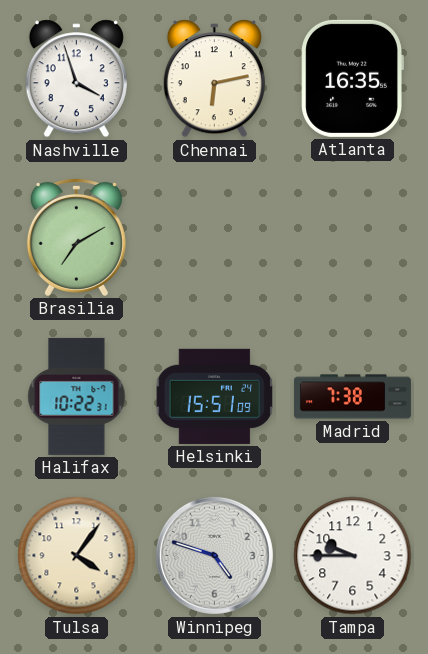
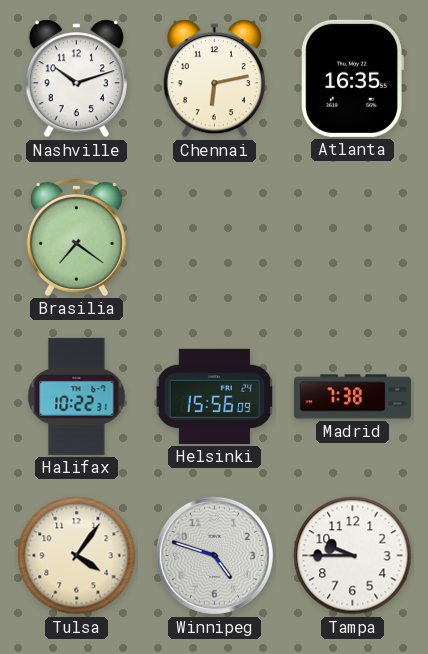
Nashville: 3:57 -> 10:12 (76, 79)
Brasilia: 7:10 -> 7:21 (76, 237)
Helsinki: 15:51 -> 15:56 (215, 396)
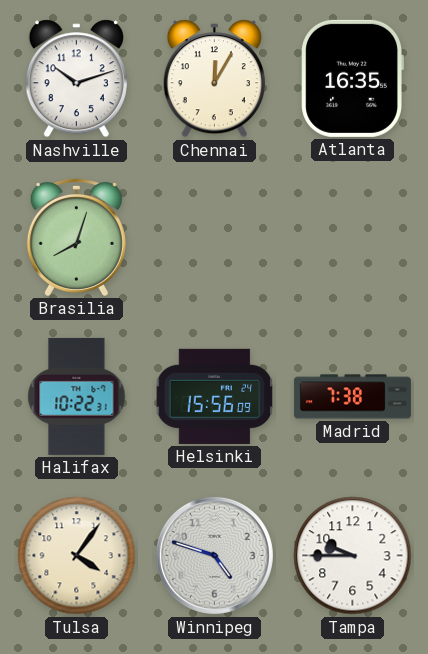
Chennai: 6:13 -> 12:05 (214, 79)
Brasilia: 7:21 -> 8:03 (76, 237)
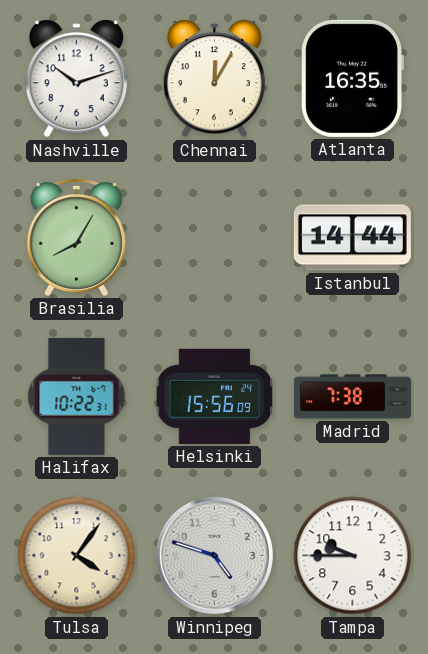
Brasilia: 8:03 -> 8:05 (76, 237)
Istanbul: none -> 14:44 (352, 238)
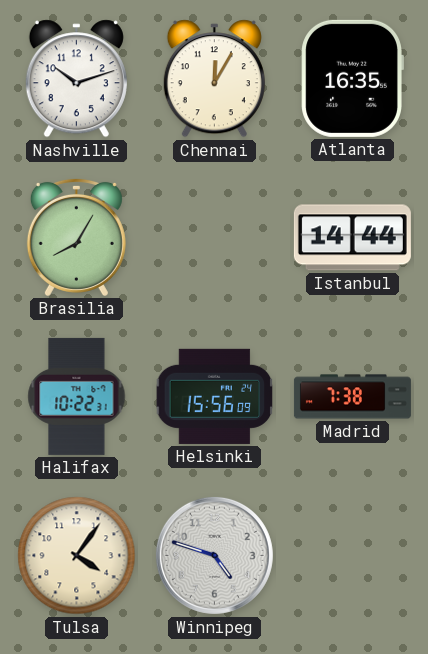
Tampa: 9:45 -> none (353, 556)
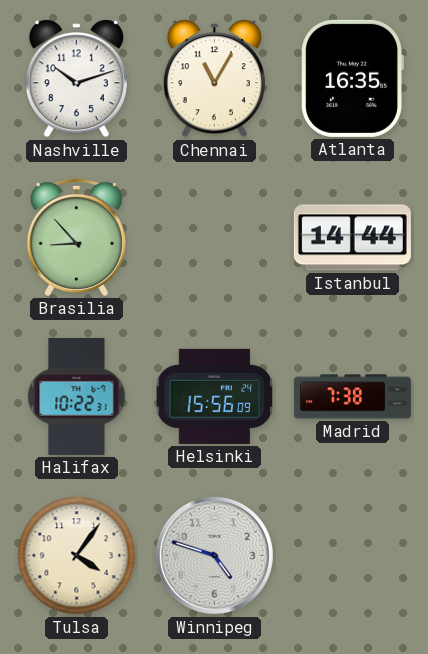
Chennai: 12:05 -> 11:05 (214, 79)
Brasilia: 8:05 -> 8:53 (76, 237)
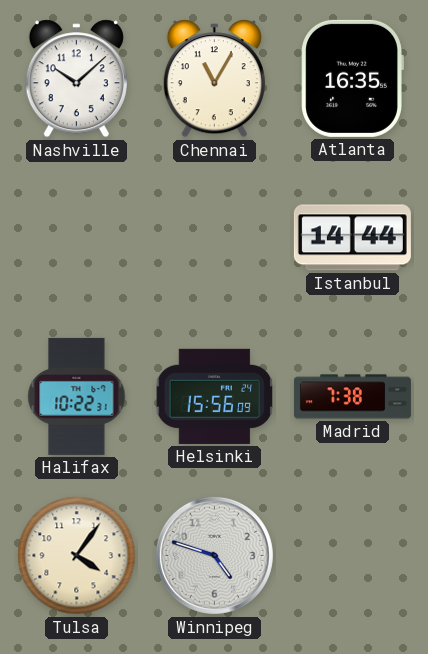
Nashville: 10:12 -> 10:08 (76, 79)
Brasilia: 8:53 -> none (76, 237)
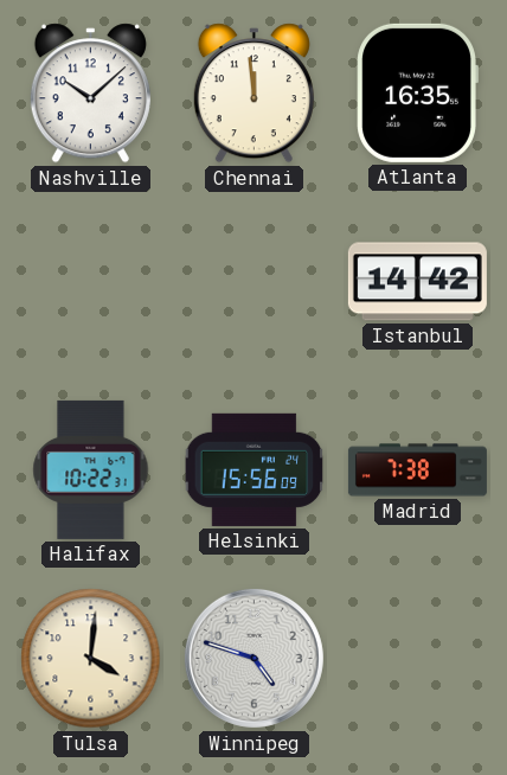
Chennai: 11:05 -> 11:59 (254, 94)
Istanbul: 14:44 -> 14:42 (417, 282)
Tulsa: 4:06 -> 4:01 (91, 659)
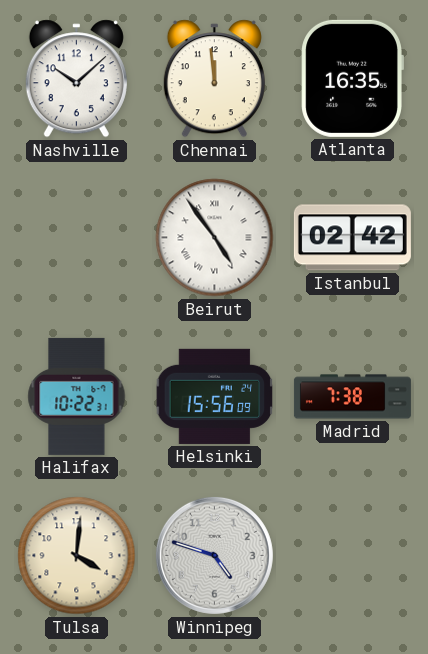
Beirut: none -> 4:54 (215, 238)
Istanbul: 14:42 -> 02:42 (352, 238)
